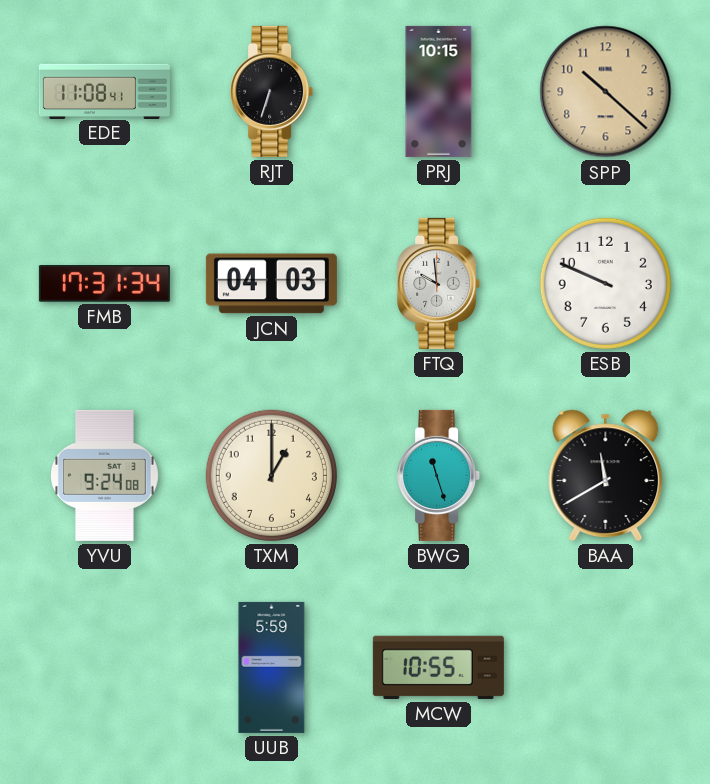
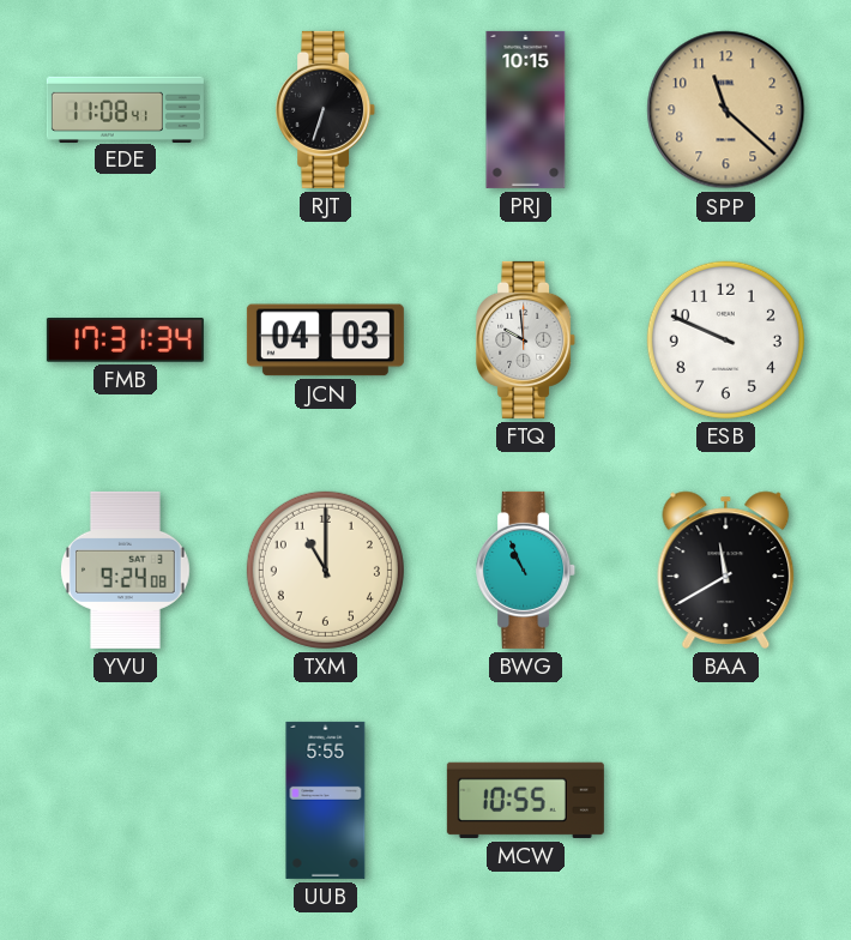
SPP: 10:22 -> 11:22 (726, 110)
TXM: 1:00 -> 11:00 (325, 570)
BWG: 11:27 -> 10:56 (526, 570)
UUB: 5:59 -> 5:55 (326, 800)
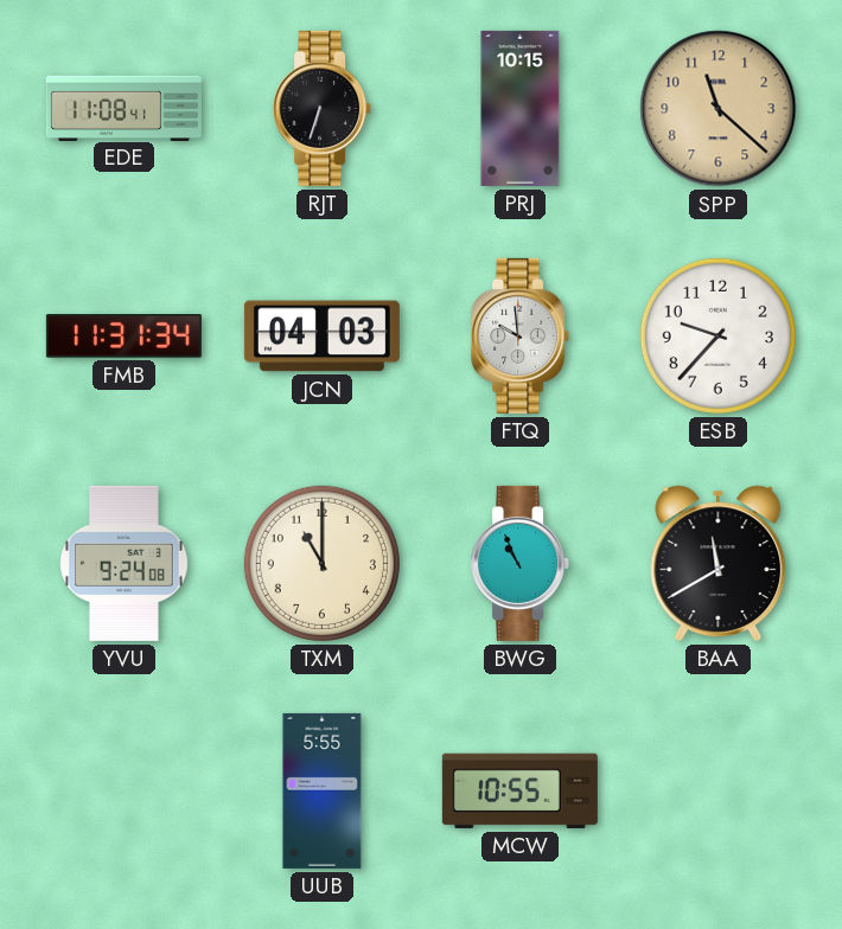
FMB: 17:31 -> 11:31 (123, 337)
ESB: 9:49 -> 9:37 (717, 335)
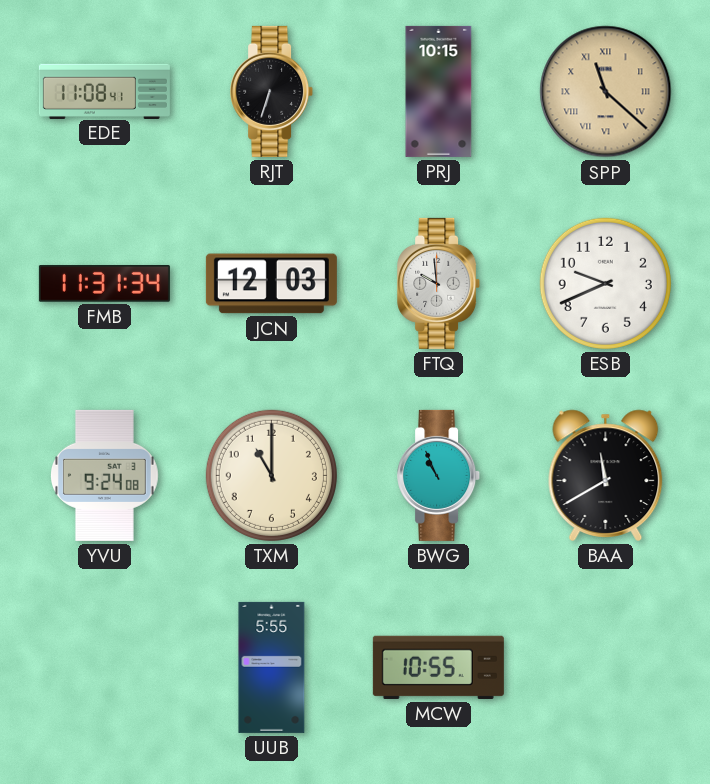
SPP numerals: Arabic -> Roman (606, 92)
JCN: 04:03 -> 12:03 (271, 284)
ESB: 9:37 -> 9:41 (605, 283)
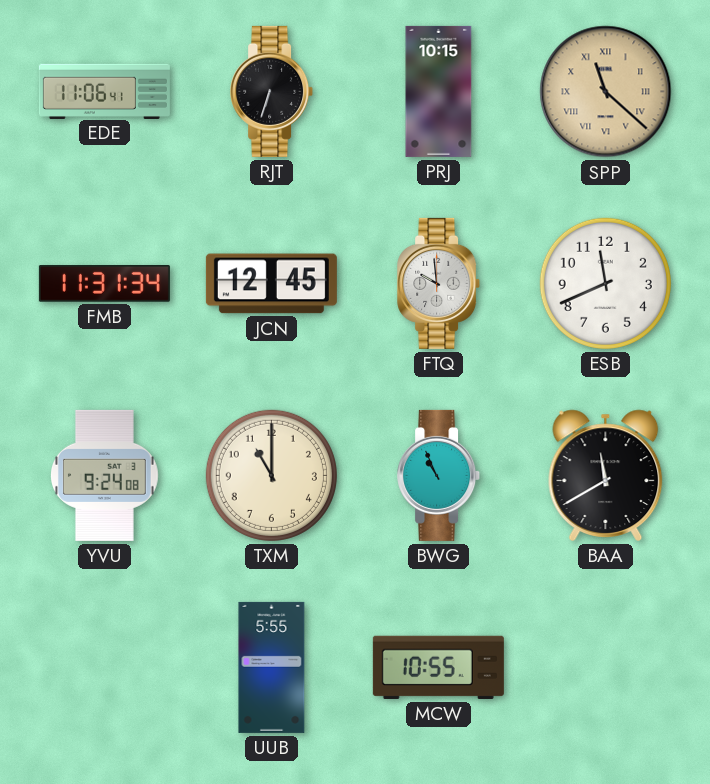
EDE: 11:08 -> 11:06 (104, 91)
JCN: 12:03 -> 12:45 (271, 284)
ESB: 9:41 -> 11:41 (605, 283)
